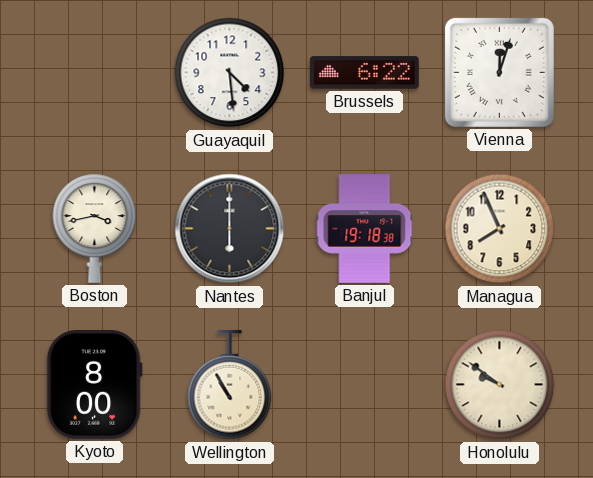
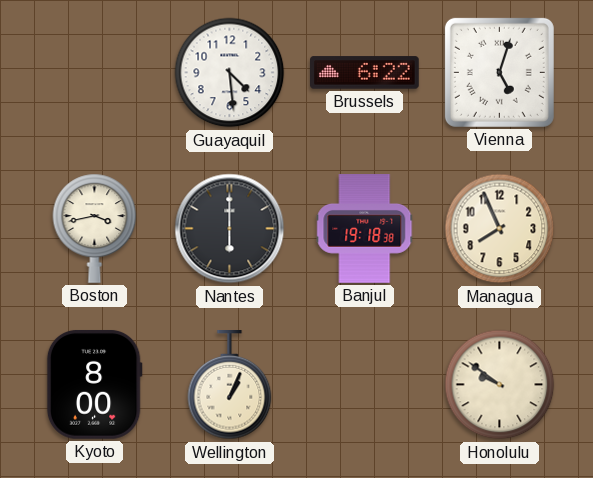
Vienna: 12:03 -> 5:03 (499, 72)
Wellington: 10:55 -> 1:04 (230, 386)
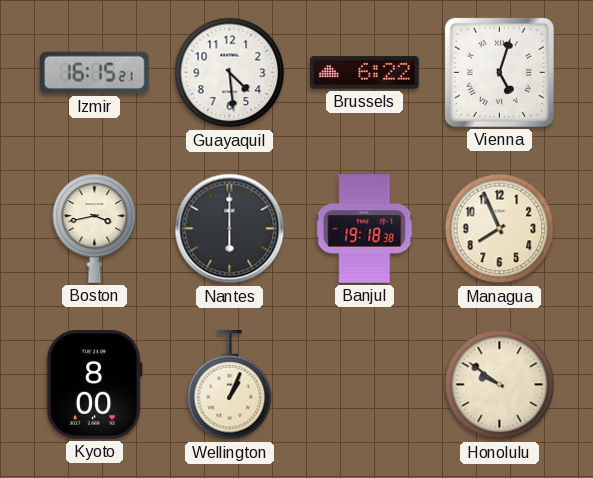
Izmir: none -> 16:15 (94, 73)
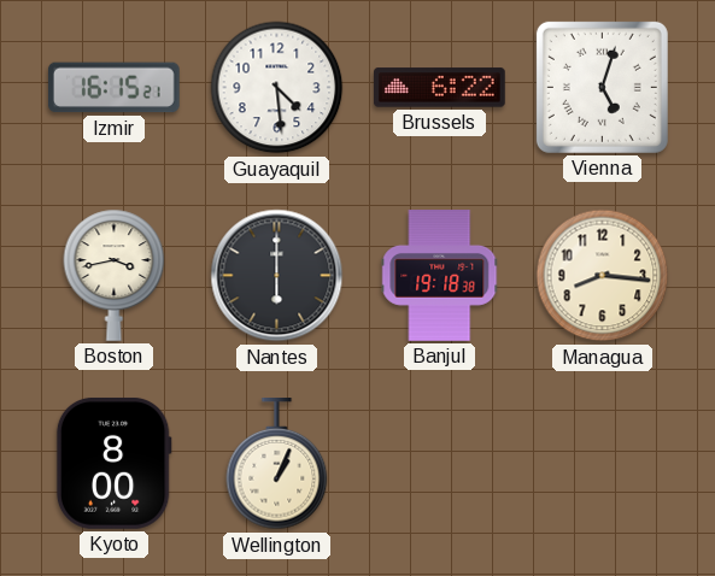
Managua: 7:56 -> 8:16 (603, 276)
Honolulu: 9:51 -> none (500, 385)
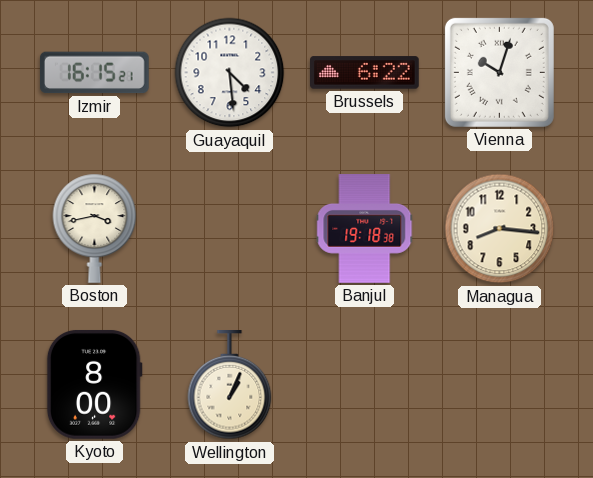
Vienna: 5:03 -> 10:03 (499, 72)
Nantes: 6:00 -> none (277, 276)
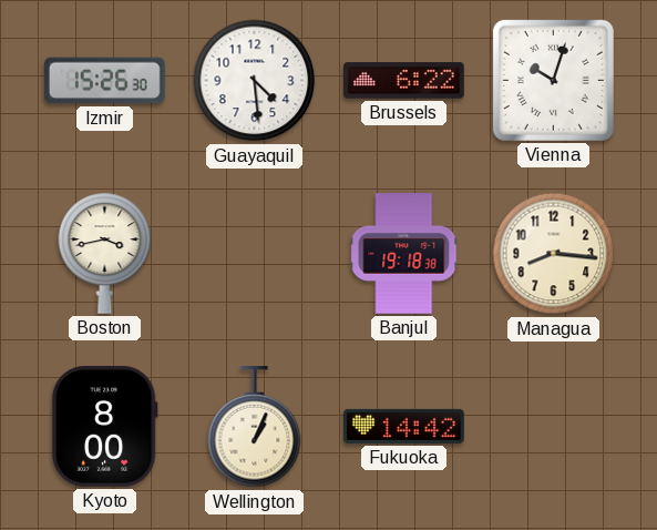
Izmir: 16:15 -> 15:26 (104, 81)
Fukuoka: none -> 14:42 (404, 426)
